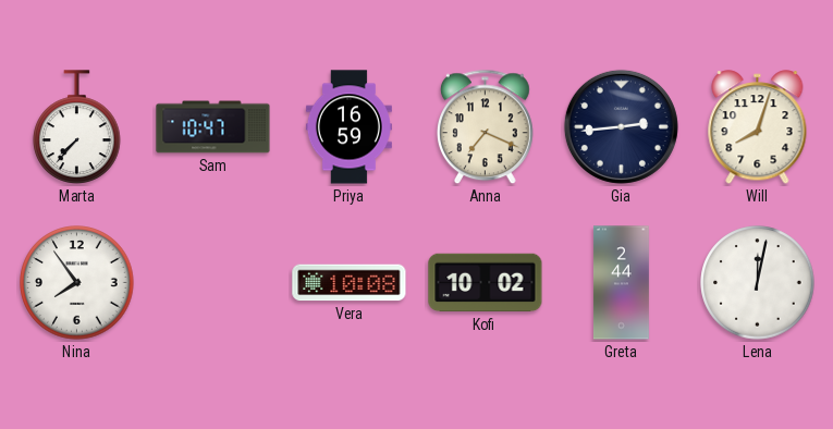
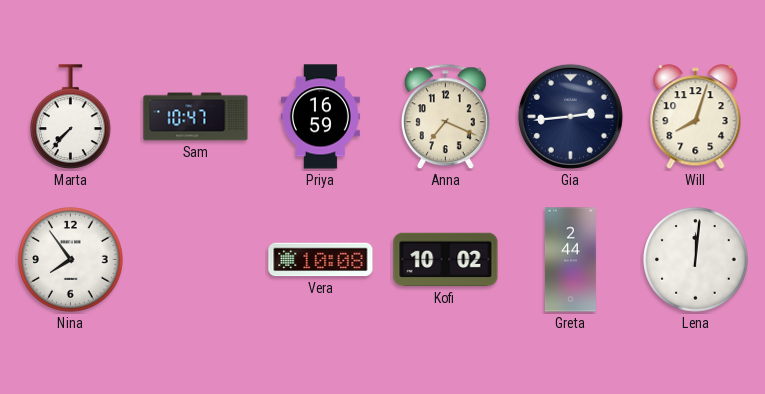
Lena: 12:02 -> 12:01 (696, 260)
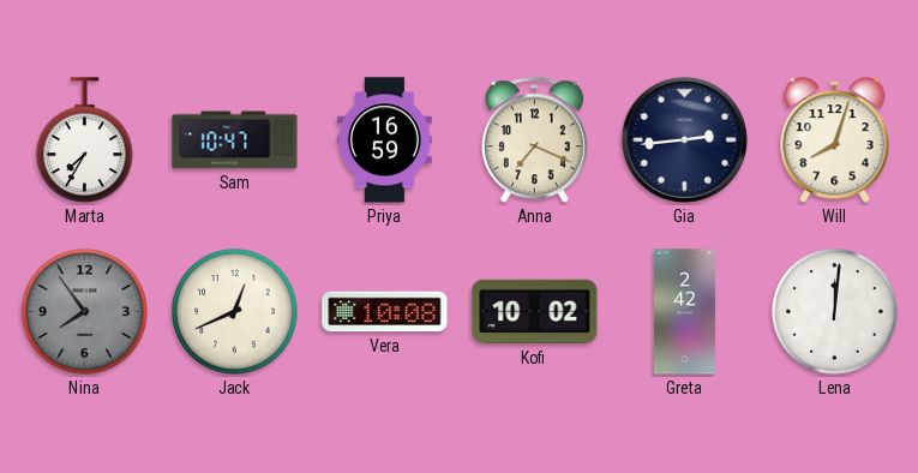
Marta: 7:37 -> 7:35 (85, 140)
Nina dial: white -> grey (85, 312)
Jack: none -> 12:41 (235, 312)
Greta: 2:44 -> 2:42 (684, 312)
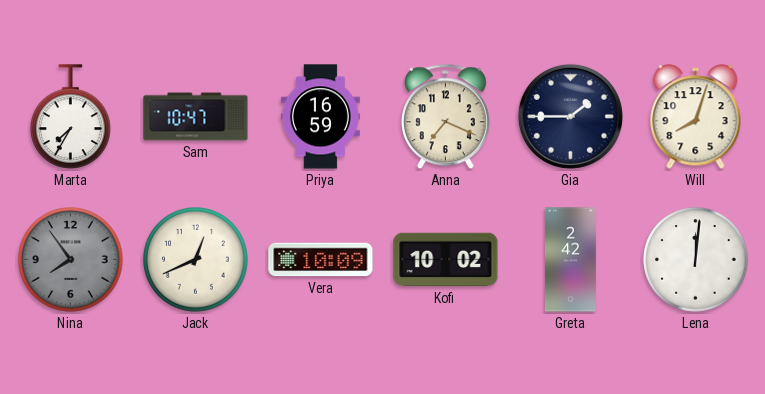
Gia: 2:44 -> 1:45 (570, 116)
Vera: 10:08 -> 10:09 (321, 260)
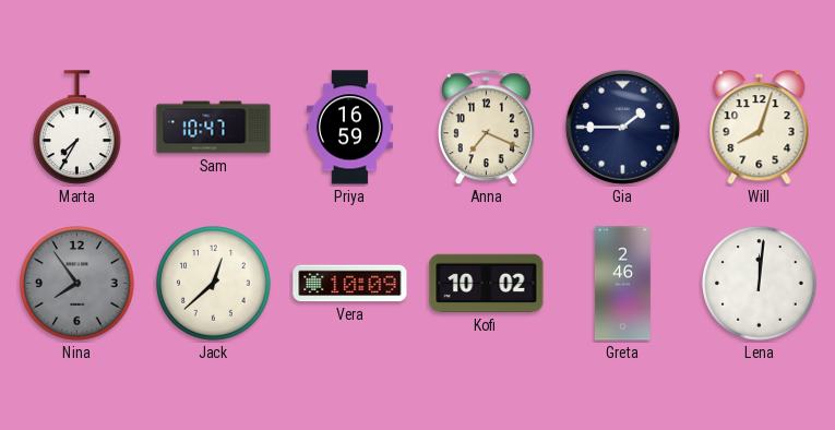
Jack: 12:41 -> 12:38 (214, 284)
Greta: 2:42 -> 2:46 (622, 284)
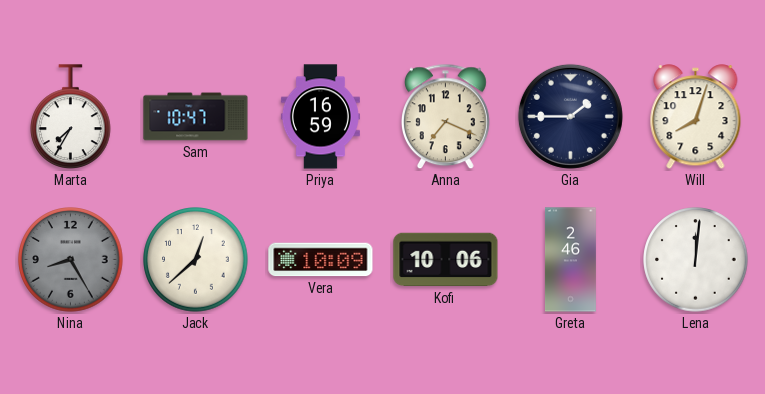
Nina: 7:54 -> 8:25 (71, 260)
Kofi: 10:02 -> 10:06 (446, 260)
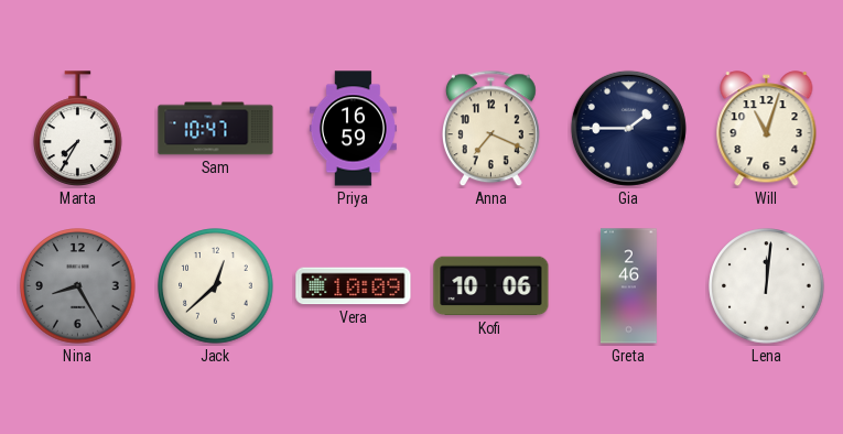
Will: 8:03 -> 11:03 (767, 129)
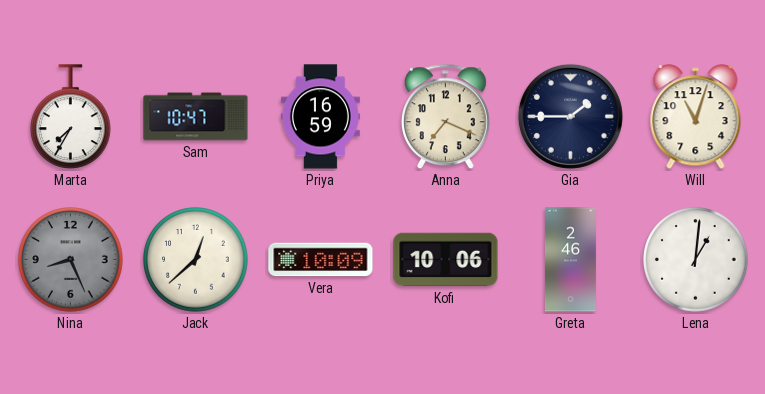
Nina: 8:25 -> 8:26 (71, 260)
Lena: 12:01 -> 1:01 (696, 260)
